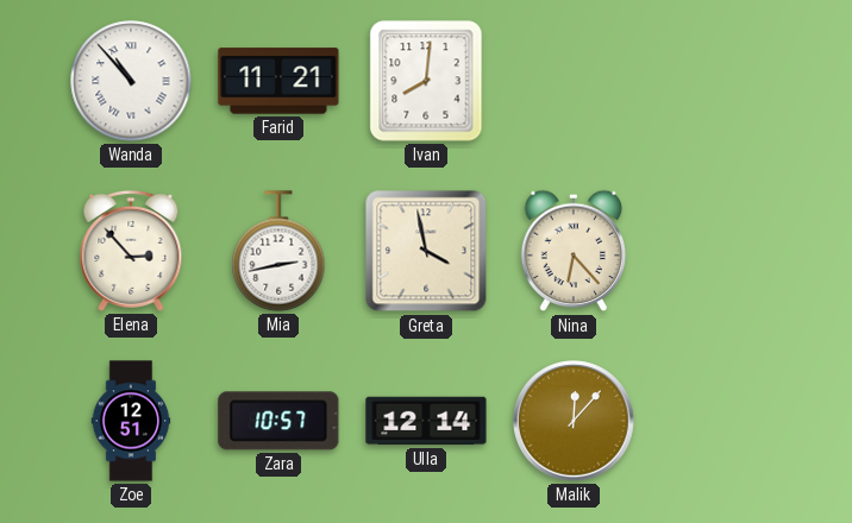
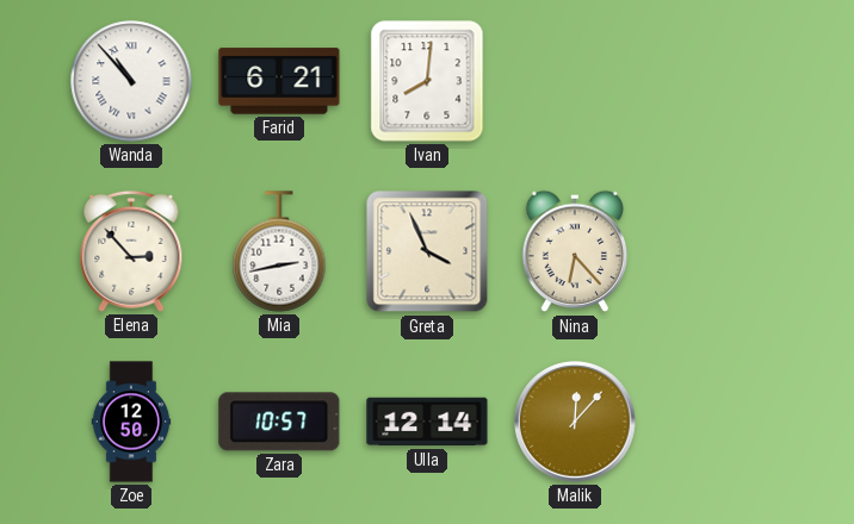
Farid: 11:21 -> 6:21 (279, 81)
Greta: 3:58 -> 3:56 (427, 251)
Zoe: 12:51 -> 12:50 (131, 422)
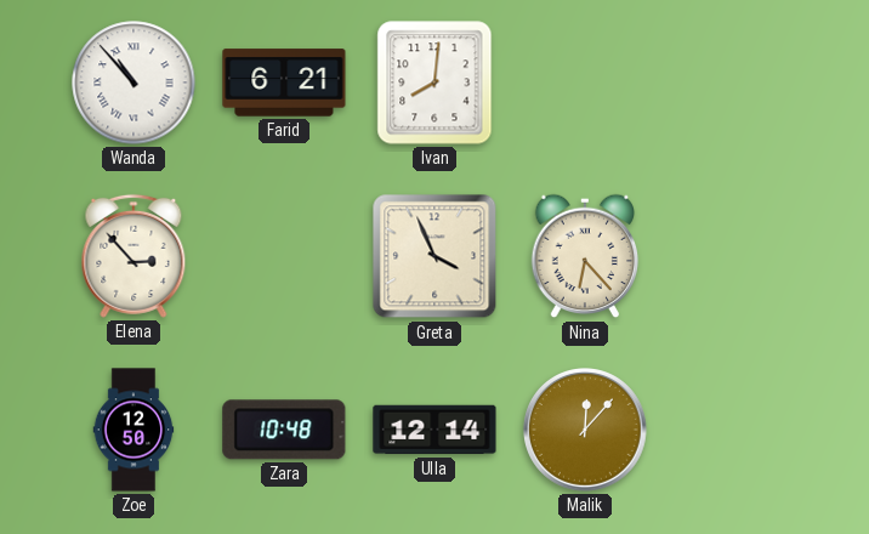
Mia: 2:43 -> none (279, 251)
Zara: 10:57 -> 10:48 (284, 430)
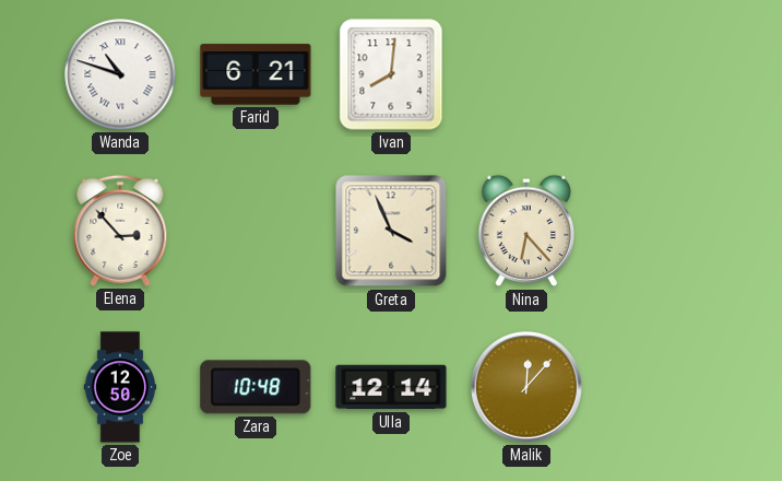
Wanda: 10:53 -> 10:48 (120, 74)
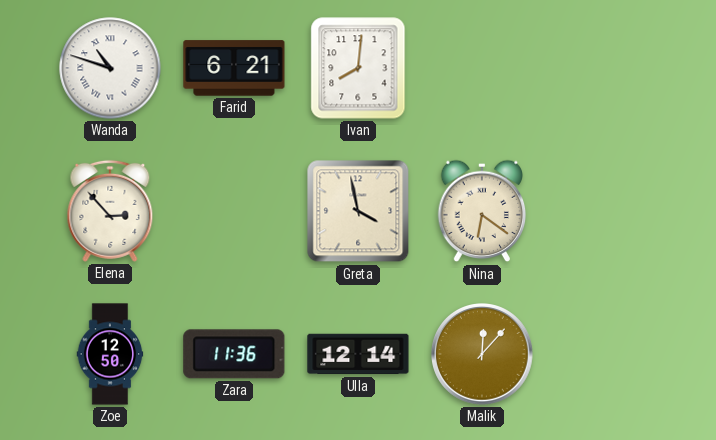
Greta: 3:56 -> 3:58 (358, 211)
Nina: 6:23 -> 6:21 (482, 211)
Zara: 10:48 -> 11:36 (234, 354)
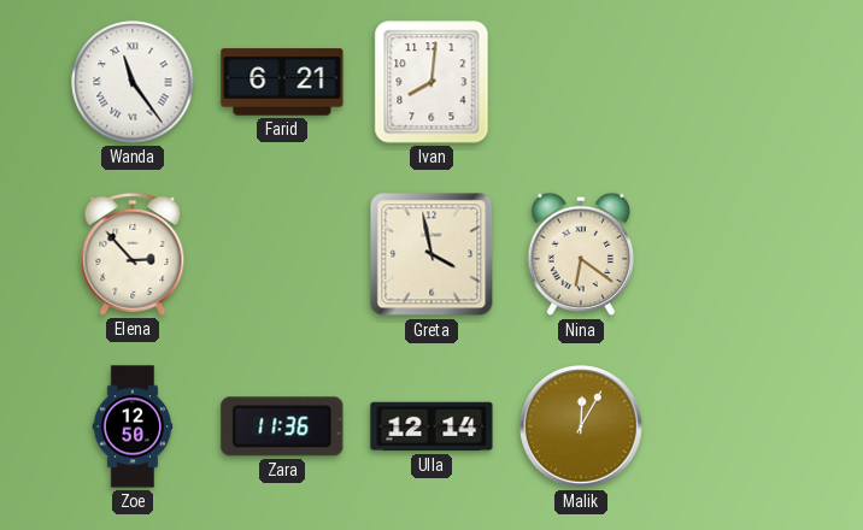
Wanda: 10:48 -> 11:24 (133, 82)
Malik: 12:07 -> 12:05 (582, 428)
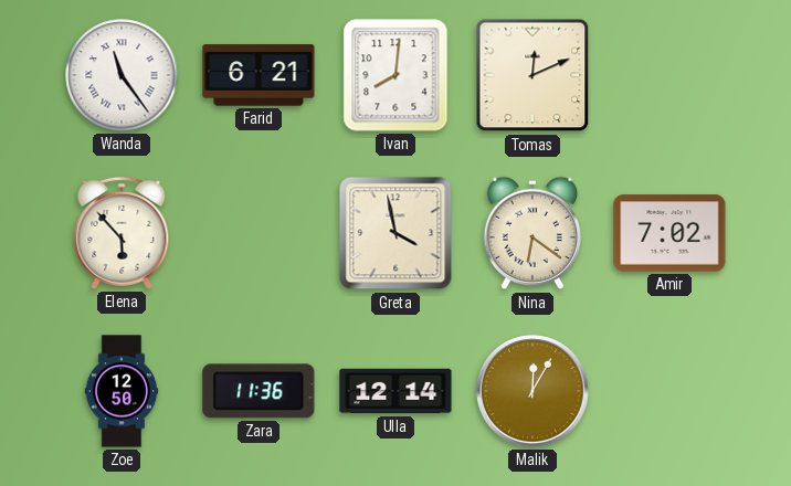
Tomas: none -> 12:11 (532, 75)
Elena: 2:53 -> 5:53 (122, 233)
Amir: none -> 7:02 (669, 233)
